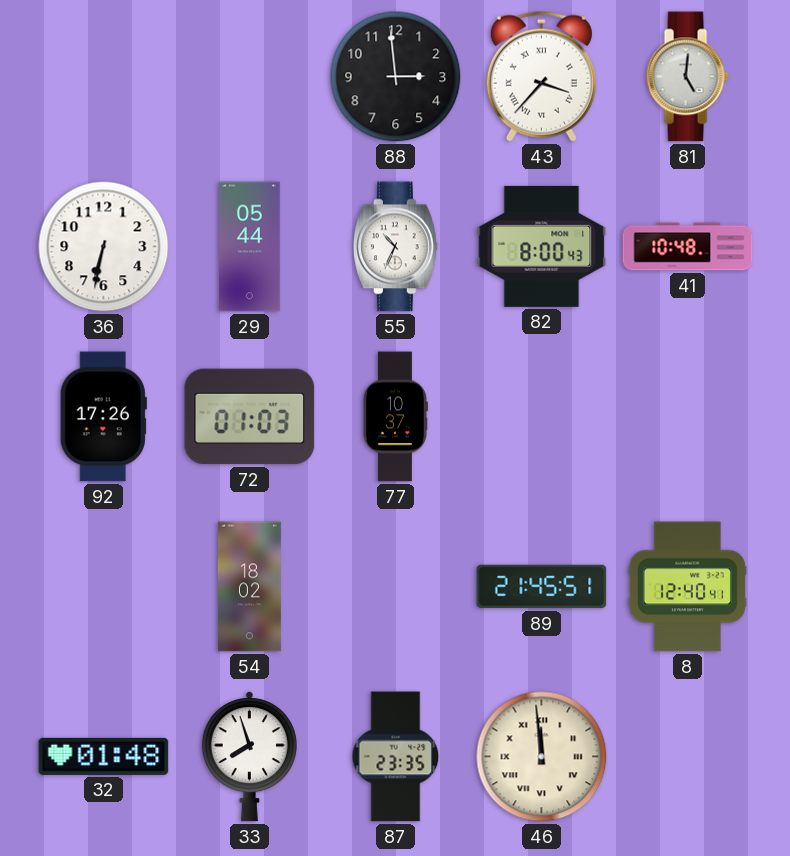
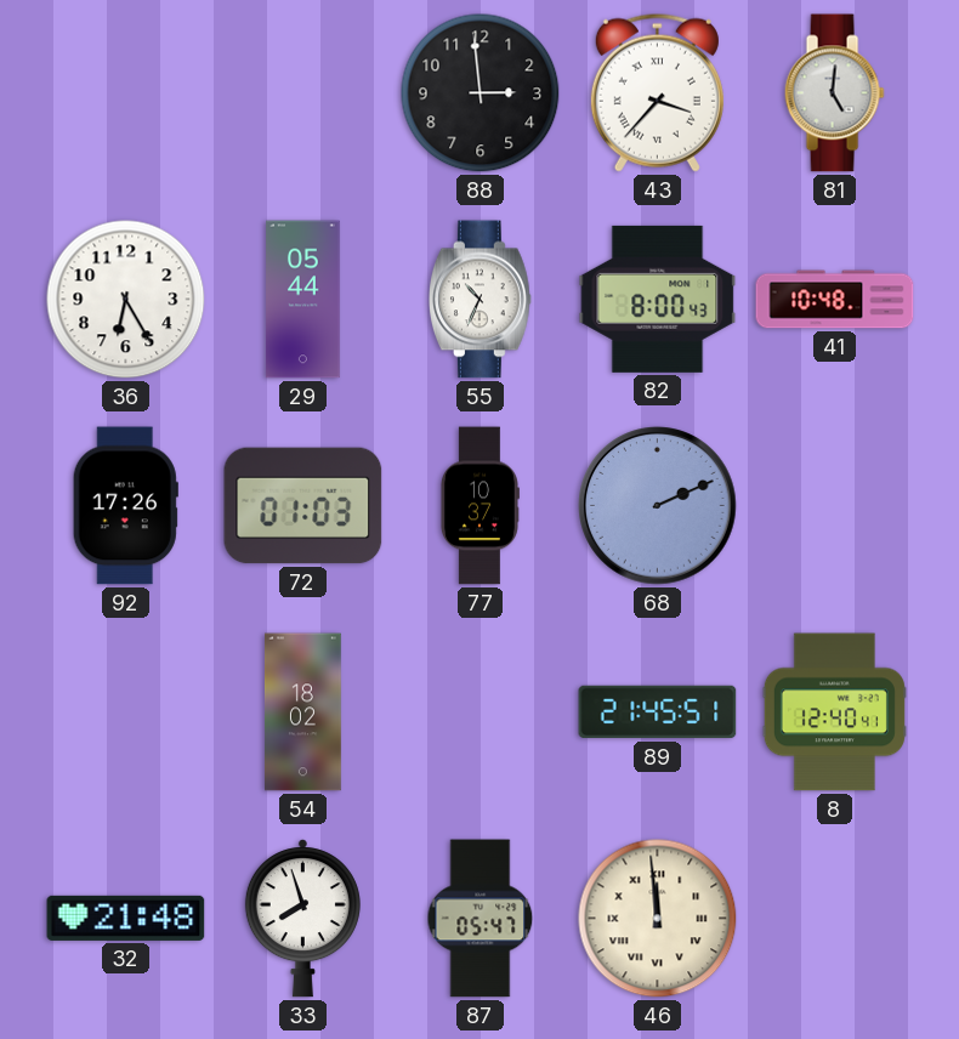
36: 6:32 -> 6:25 (126, 300)
68: none -> 2:11 (658, 506)
32: 01:48 -> 21:48 (126, 918)
87: 23:35 -> 05:47 (481, 919)
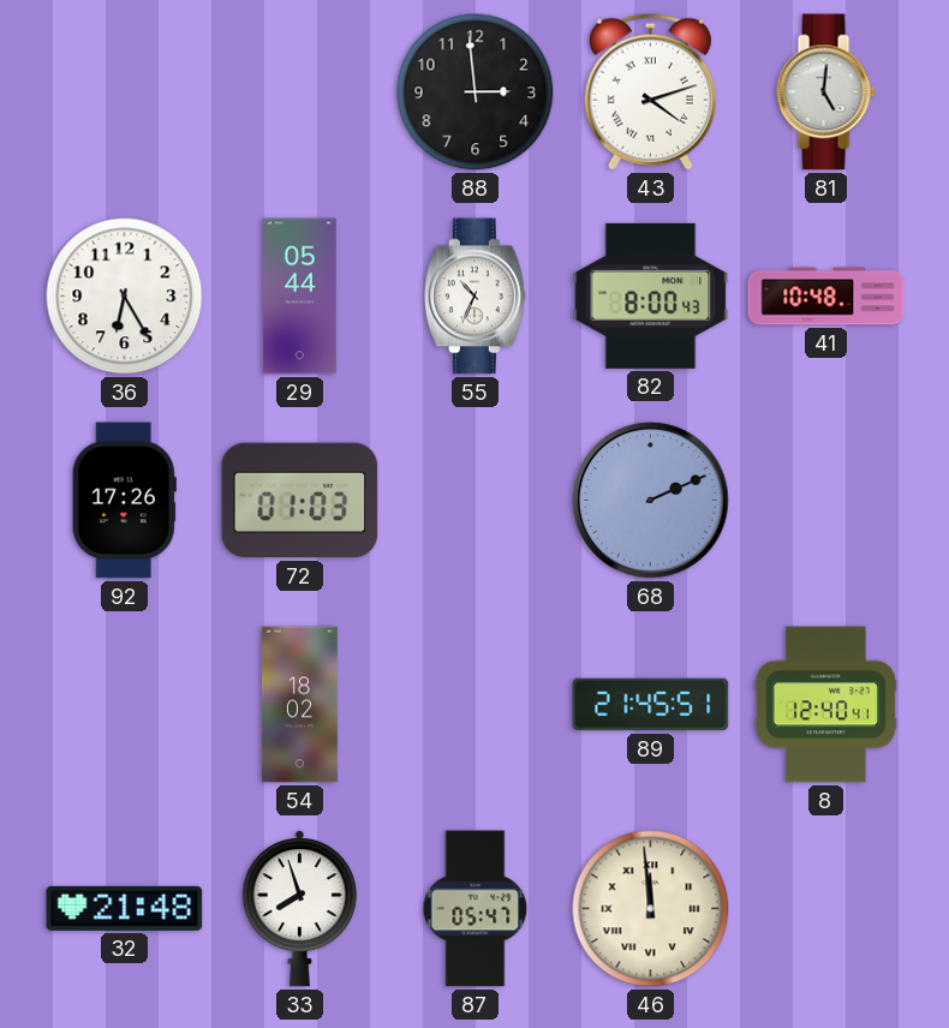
43: 3:37 -> 4:12 (650, 91)
77: 10:37 -> none (479, 506)
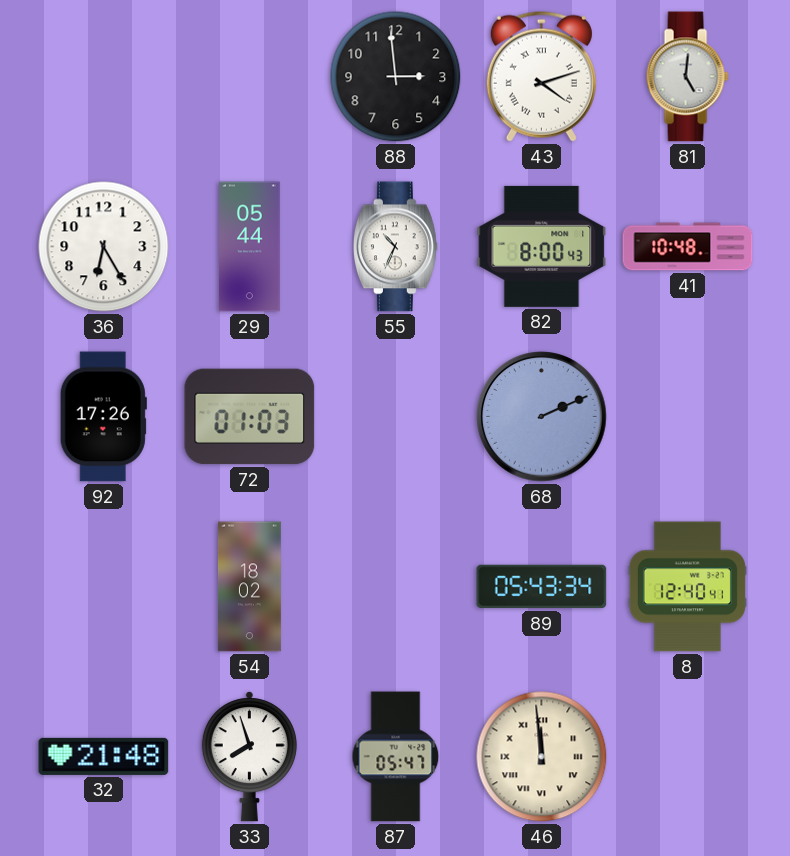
89: 21:45 -> 05:43 (542, 587)
